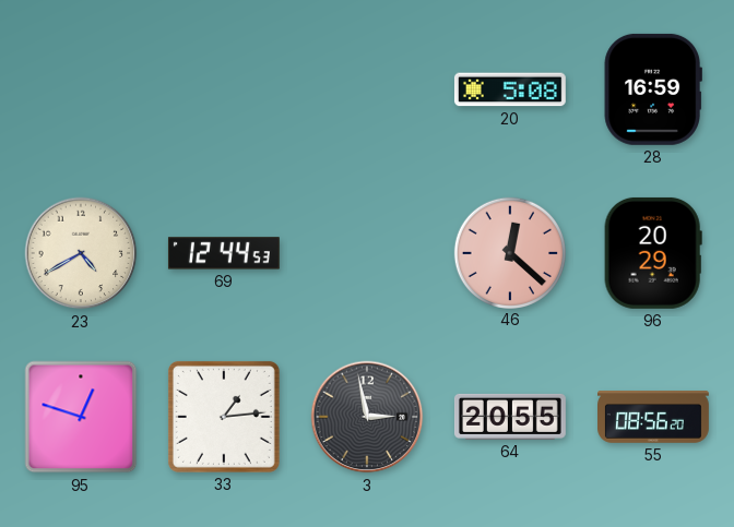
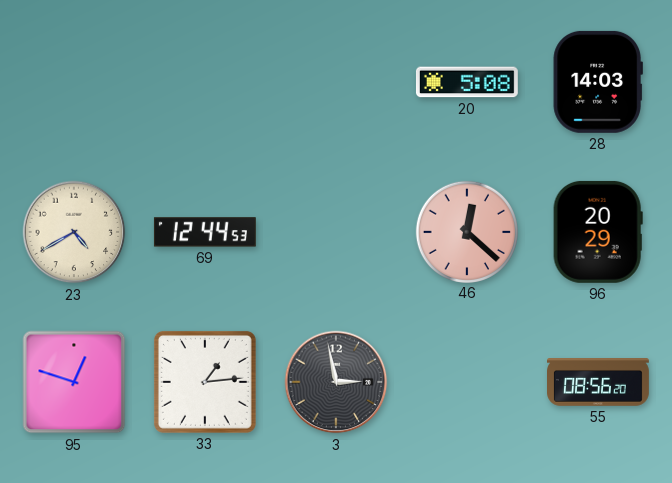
28: 16:59 -> 14:03 (598, 82)
64: 20:55 -> none (510, 417)
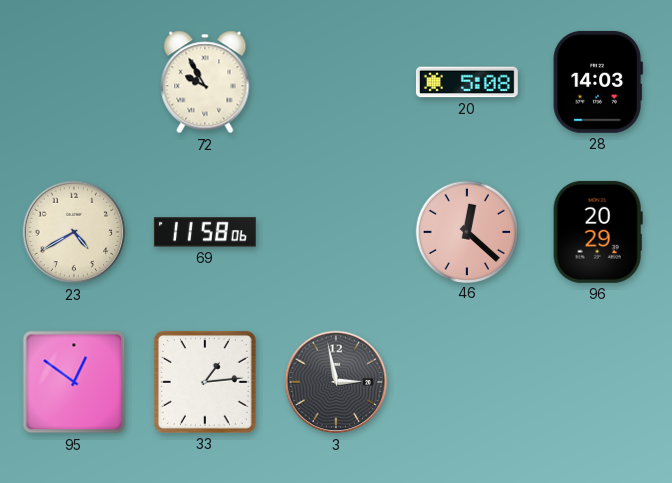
72: none -> 9:55 (205, 82)
69: 12:44 -> 11:58 (205, 232)
95: 12:48 -> 12:51 (74, 382)
55: 08:56 -> none (599, 383)
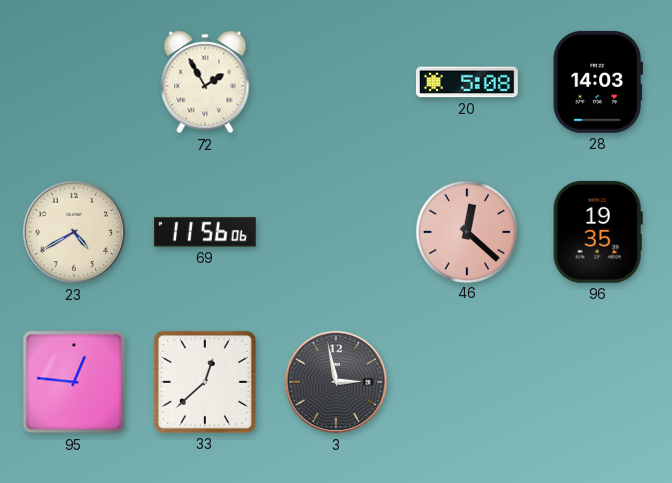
72: 9:55 -> 1:55 (205, 82)
69: 11:58 -> 11:56 (205, 232)
96: 20:29 -> 19:35 (598, 232)
95: 12:51 -> 12:46 (74, 382)
33: 1:14 -> 12:38 (205, 382)
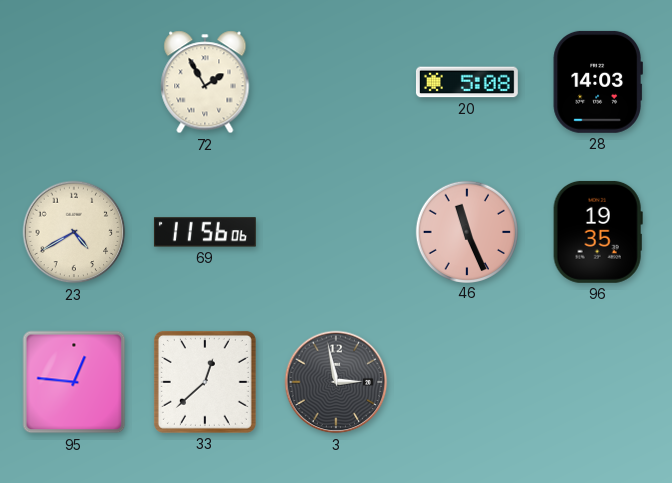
46: 12:22 -> 11:26 (466, 231)
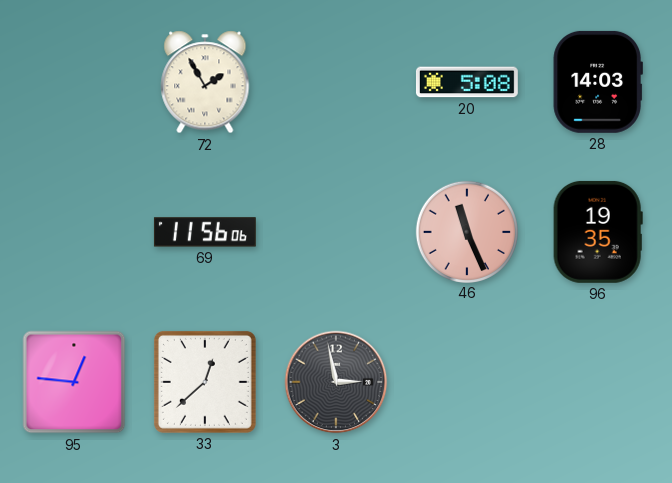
23: 4:40 -> none (74, 232)
